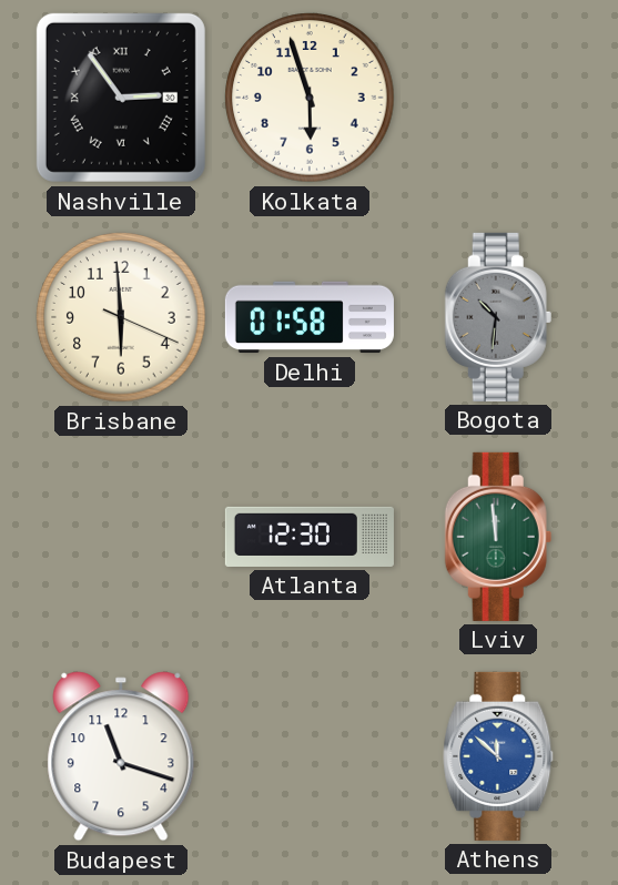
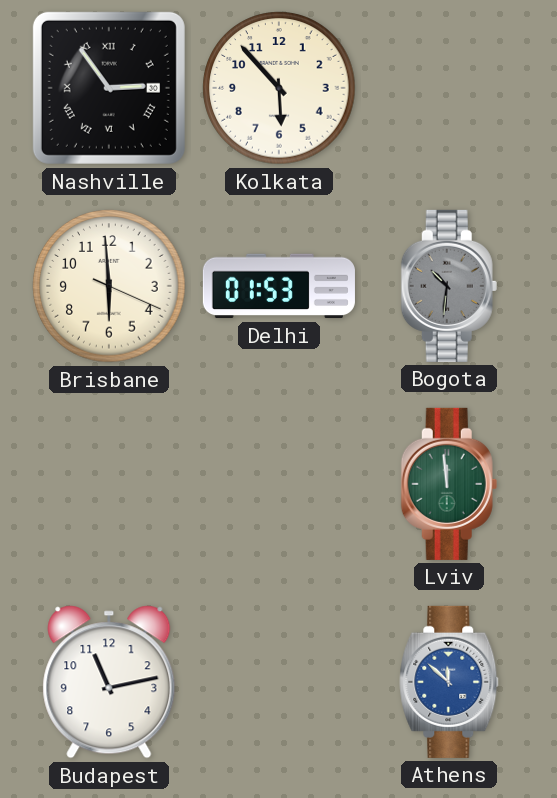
Kolkata: 5:57 -> 5:53 (279, 88)
Delhi: 01:58 -> 01:53 (279, 286)
Atlanta: 12:30 -> none (310, 537)
Budapest: 11:18 -> 11:13 (109, 682)
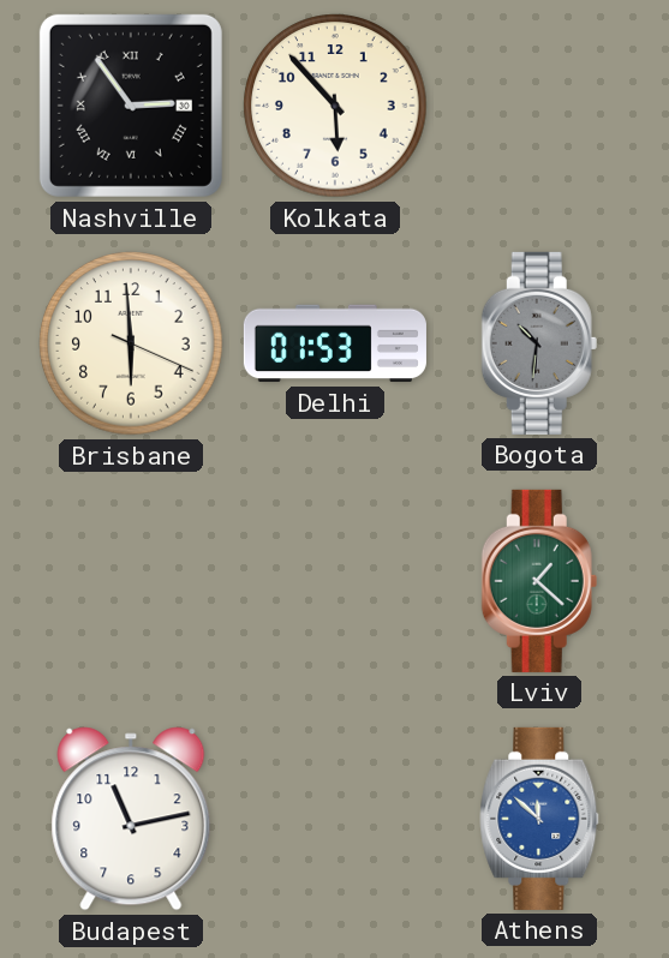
Lviv: 11:59 -> 1:22 (539, 581)
